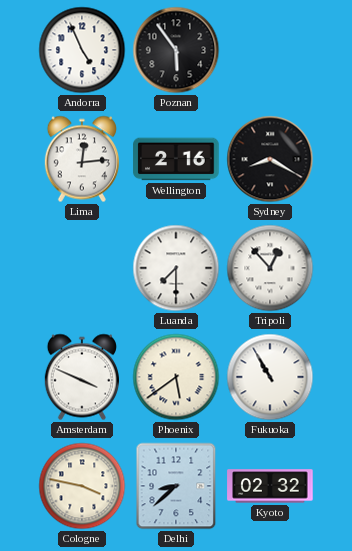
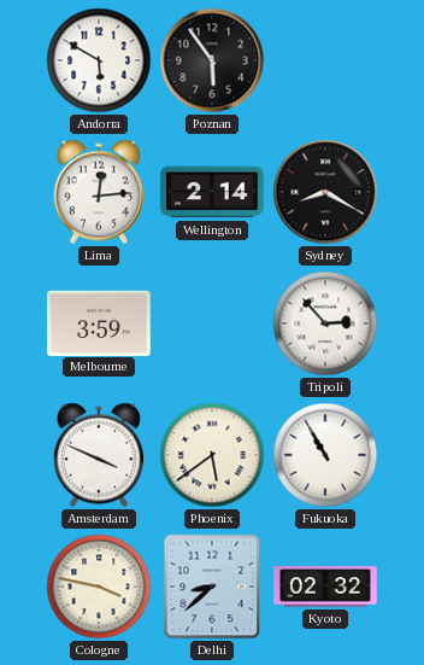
Andorra: 4:56 -> 5:50 (99, 60)
Wellington: 2:16 -> 2:14 (212, 192)
Melbourne: none -> 3:59 (99, 322)
Luanda: 7:30 -> none (176, 268)
Tripoli: 12:53 -> 2:53 (325, 323)
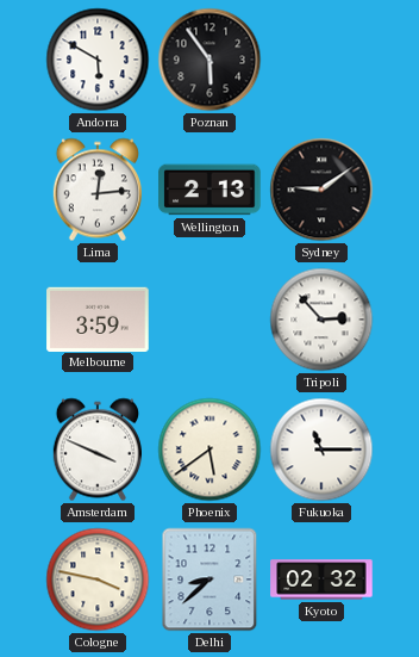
Wellington: 2:14 -> 2:13 (209, 190)
Sydney: 8:20 -> 9:09 (321, 190)
Fukuoka: 10:55 -> 11:15 (321, 450)
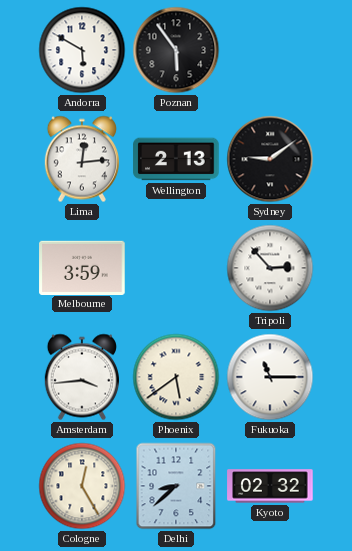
Amsterdam: 3:49 -> 3:44 (82, 377)
Cologne: 3:47 -> 12:25 (82, 486)
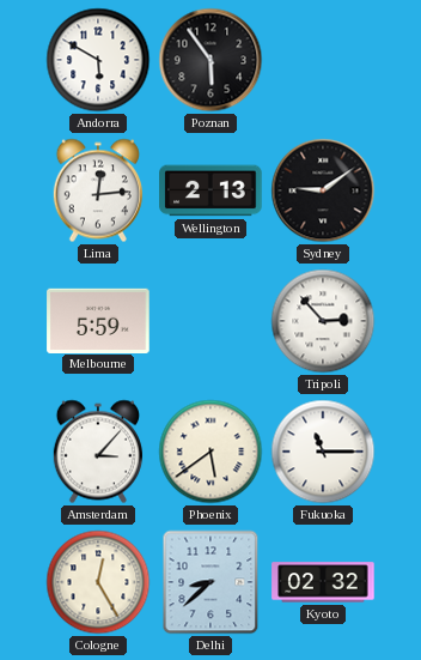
Melbourne: 3:59 -> 5:59 (98, 320)
Amsterdam: 3:44 -> 3:07 (98, 452)
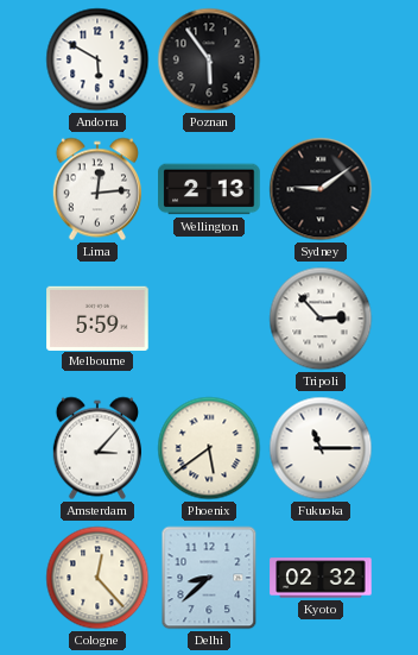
Cologne: 12:25 -> 12:23 (97, 578)
